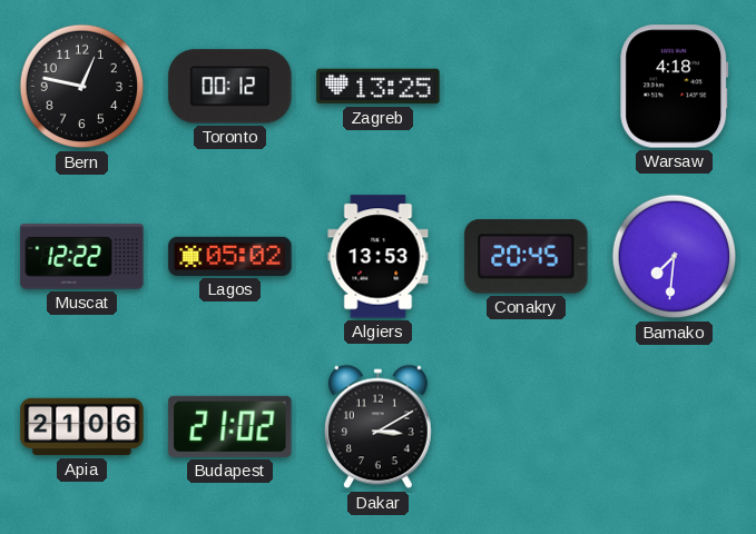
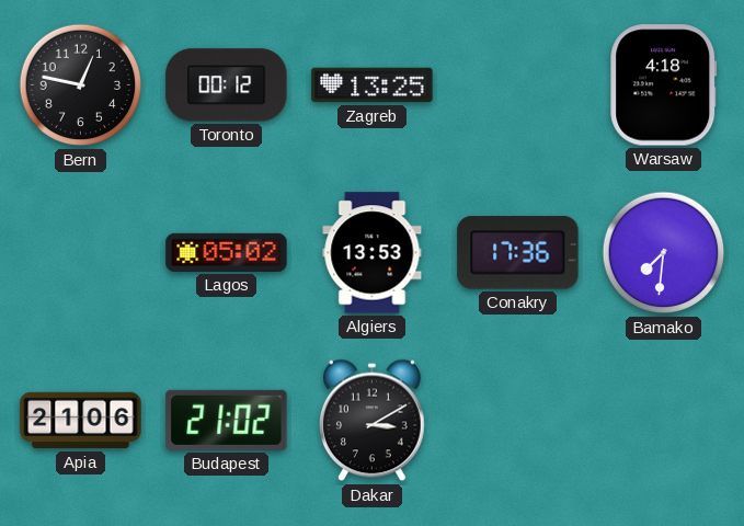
Muscat: 12:22 -> none (82, 257)
Conakry: 20:45 -> 17:36 (518, 253)
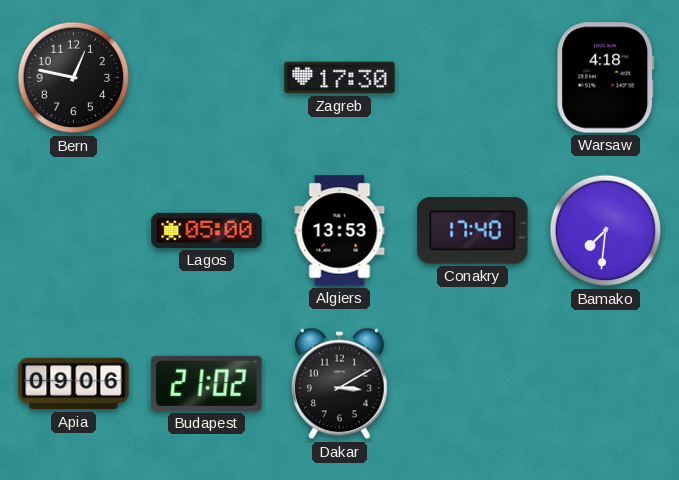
Toronto: 00:12 -> none (227, 85)
Zagreb: 13:25 -> 17:30 (340, 78)
Lagos: 05:02 -> 05:00 (207, 230)
Conakry: 17:36 -> 17:40 (473, 231)
Apia: 21:06 -> 09:06 (74, 384)
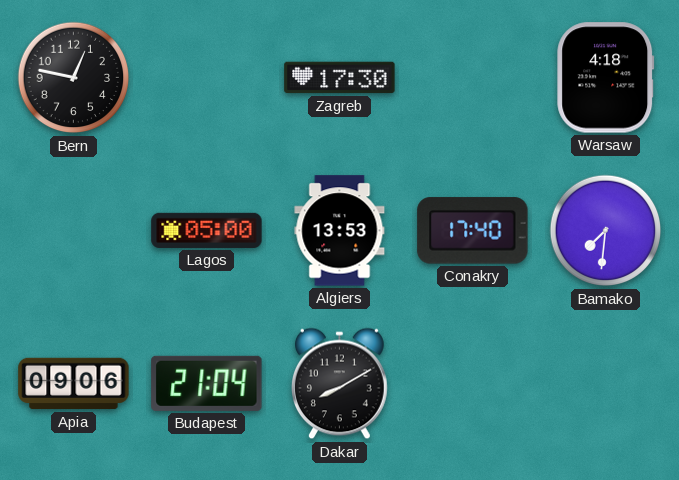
Budapest: 21:02 -> 21:04 (207, 383)
Dakar: 3:10 -> 8:10 (340, 384)
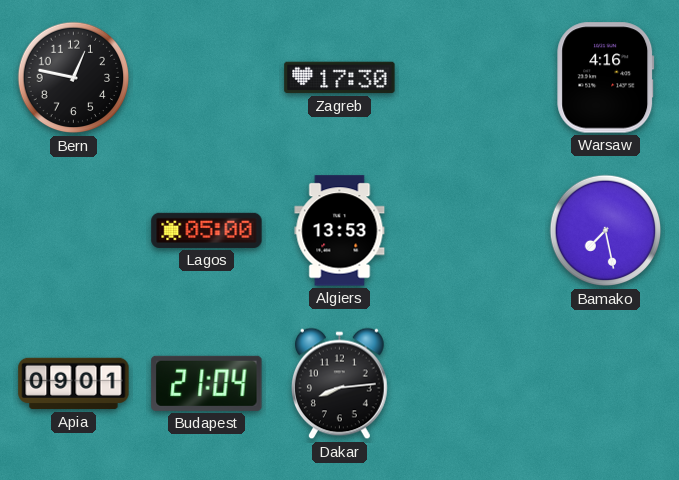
Warsaw: 4:18 -> 4:16 (606, 78)
Conakry: 17:40 -> none (473, 231)
Bamako: 7:31 -> 7:28 (606, 231)
Apia: 09:06 -> 09:01 (74, 384)
Dakar: 8:10 -> 8:14 (340, 384)
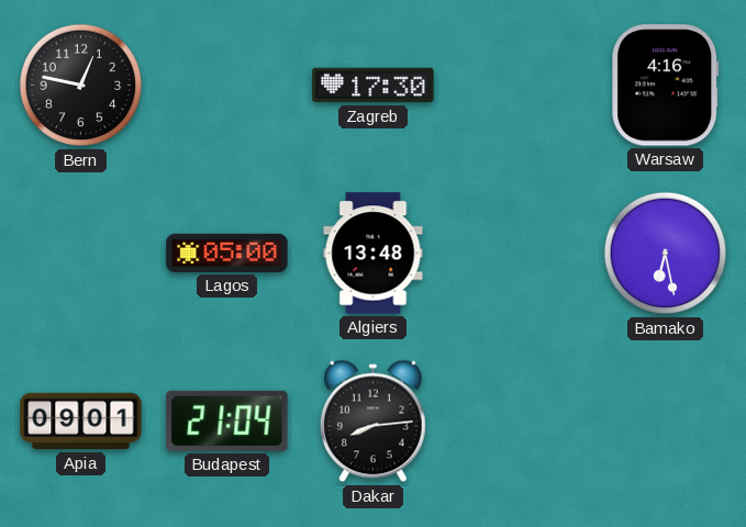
Algiers: 13:53 -> 13:48 (374, 254)
Bamako: 7:28 -> 6:28 (666, 254)
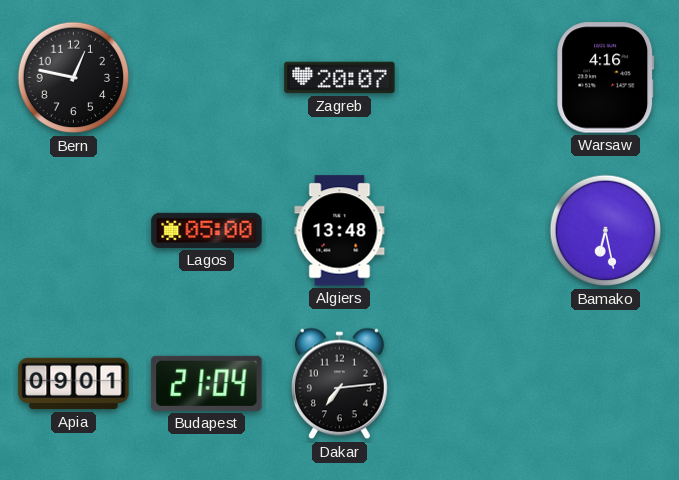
Zagreb: 17:30 -> 20:07 (340, 78)
Dakar: 8:14 -> 7:14 (340, 384)
